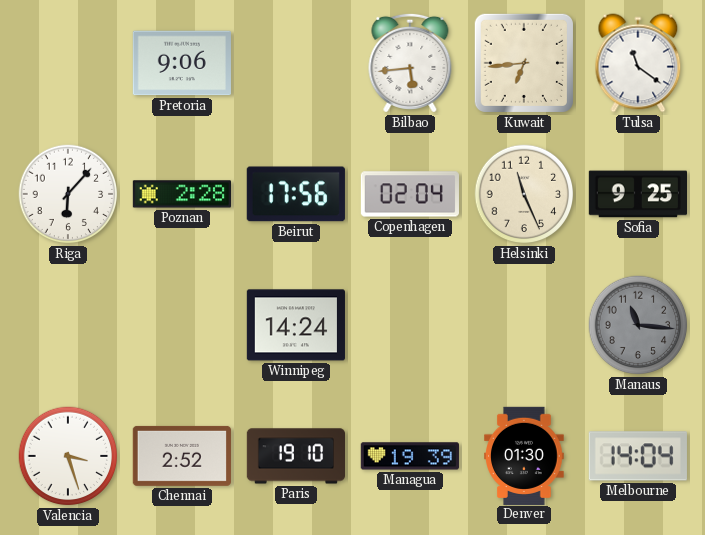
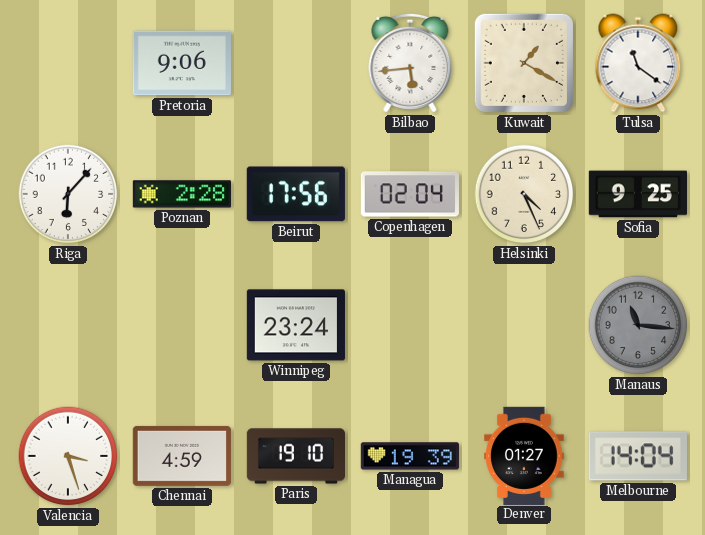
Kuwait: 6:44 -> 1:20 (524, 63)
Helsinki: 11:26 -> 4:26 (524, 194)
Winnipeg: 14:24 -> 23:24 (296, 325)
Chennai: 2:52 -> 4:59 (182, 456)
Denver: 01:30 -> 01:27 (524, 455)
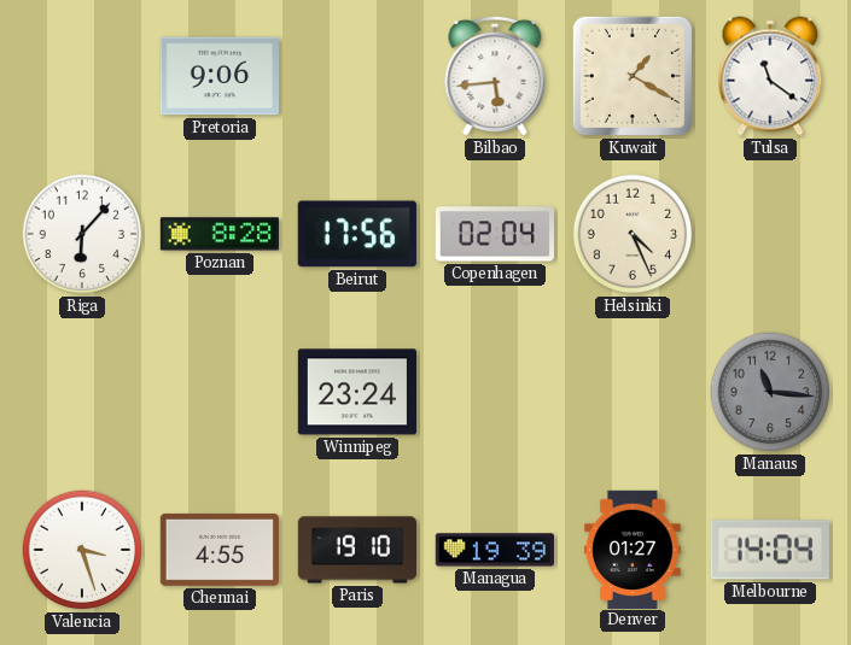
Poznan: 2:28 -> 8:28 (218, 234)
Sofia: 9:25 -> none (637, 194)
Chennai: 4:59 -> 4:55 (220, 550)
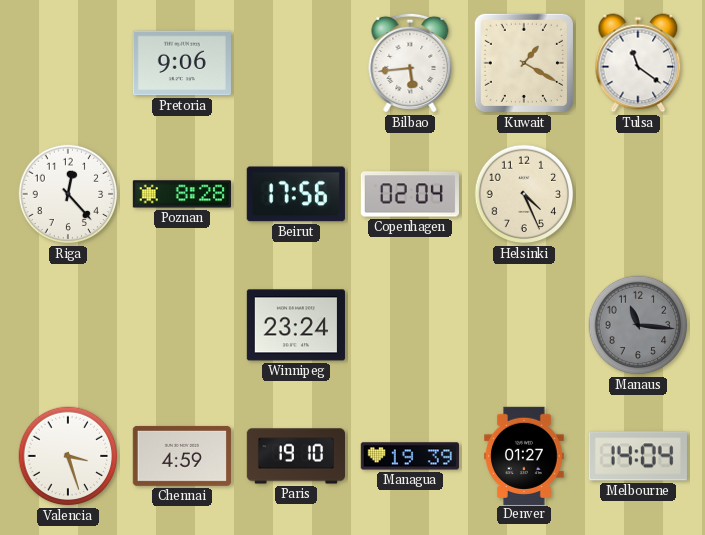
Riga: 6:07 -> 12:23 (68, 194)
Chennai: 4:55 -> 4:59 (182, 456)
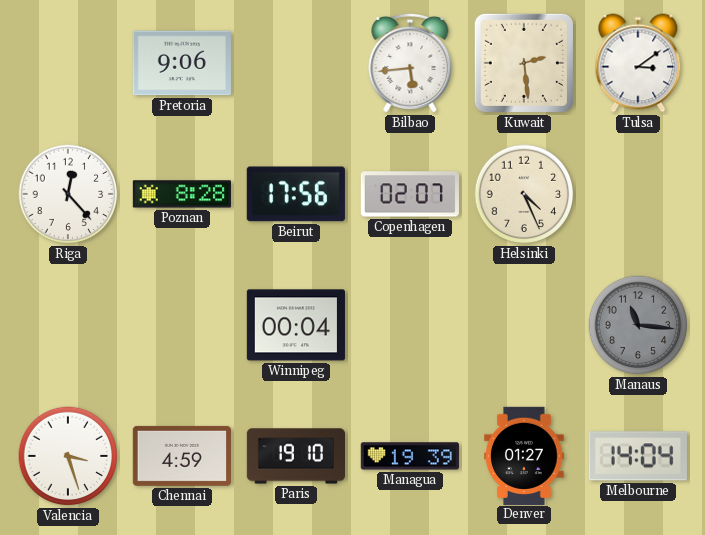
Kuwait: 1:20 -> 2:29 (524, 63)
Tulsa: 11:21 -> 3:09 (638, 63)
Copenhagen: 02:04 -> 02:07 (410, 194)
Winnipeg: 23:24 -> 00:04 (296, 325)
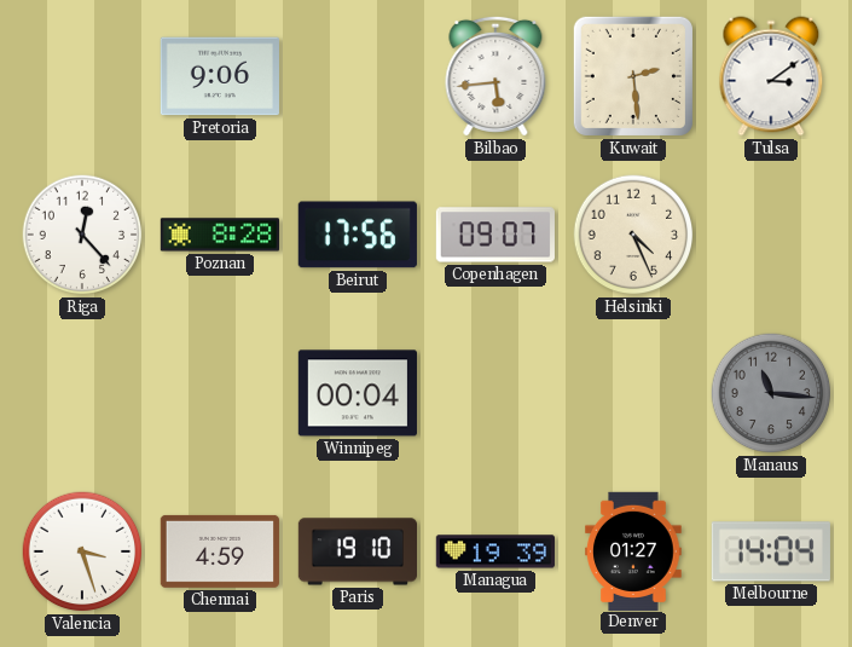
Copenhagen: 02:07 -> 09:07 (495, 235)
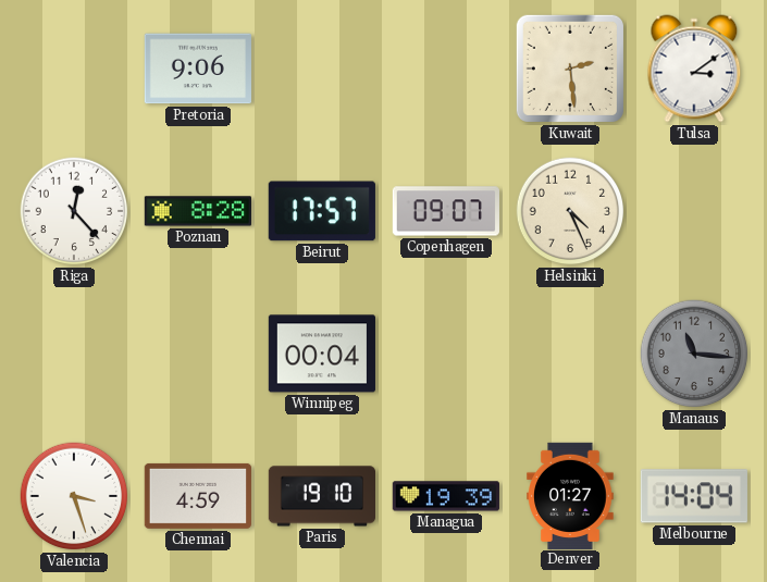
Bilbao: 5:44 -> none (495, 76)
Beirut: 17:56 -> 17:57 (322, 211)
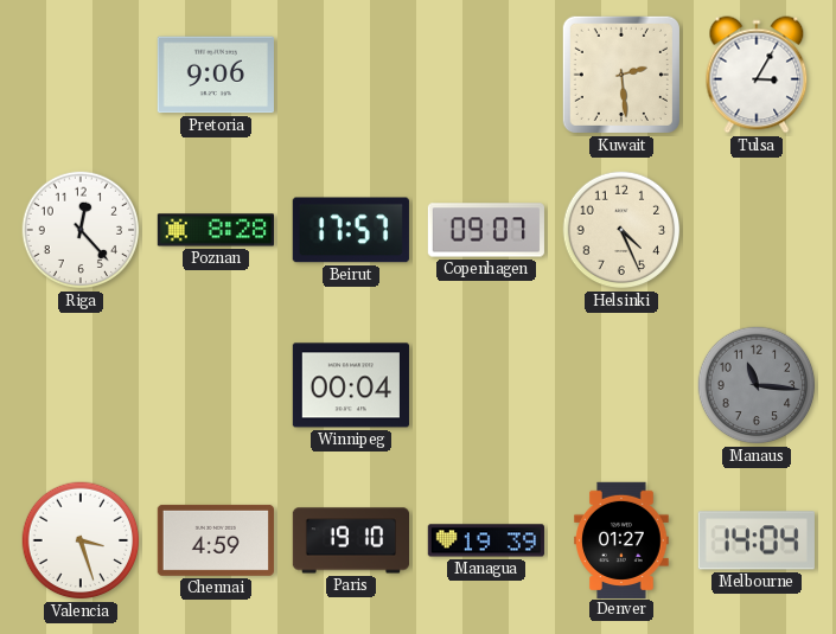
Tulsa: 3:09 -> 3:05 (757, 75)
